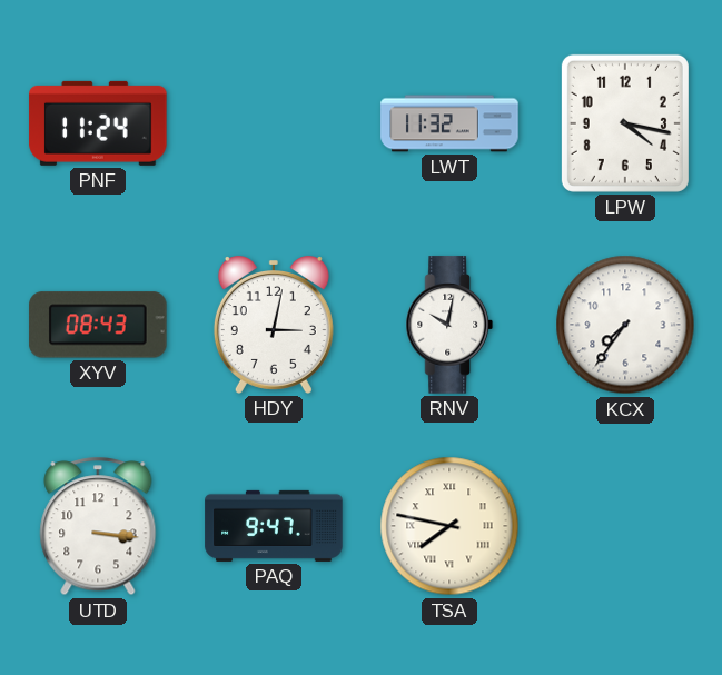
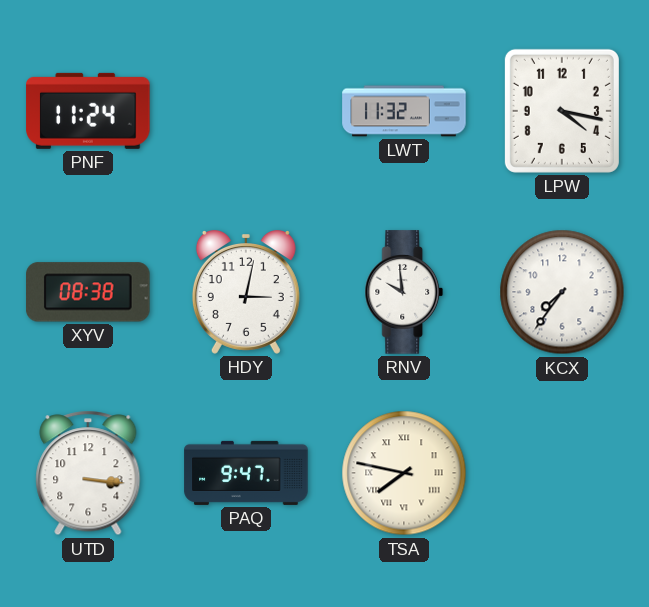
XYV: 08:43 -> 08:38 (88, 292)
RNV: 10:02 -> 9:59 (404, 292)
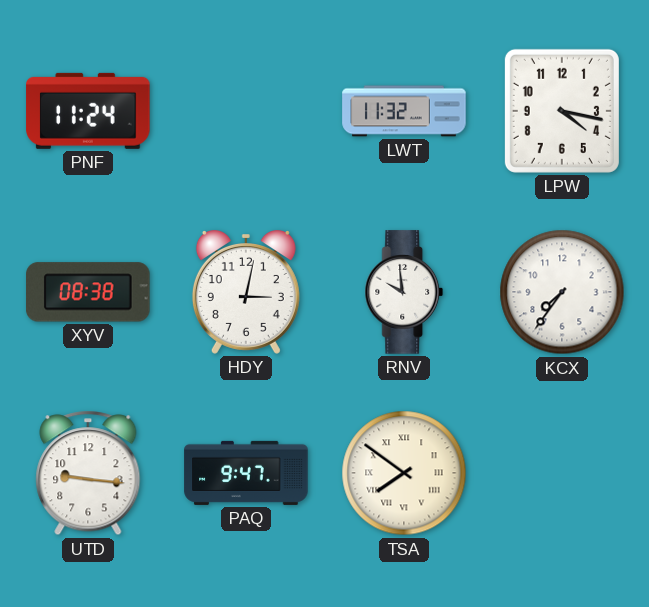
UTD: 3:16 -> 9:16 (88, 473)
TSA: 7:47 -> 7:51 (404, 473)
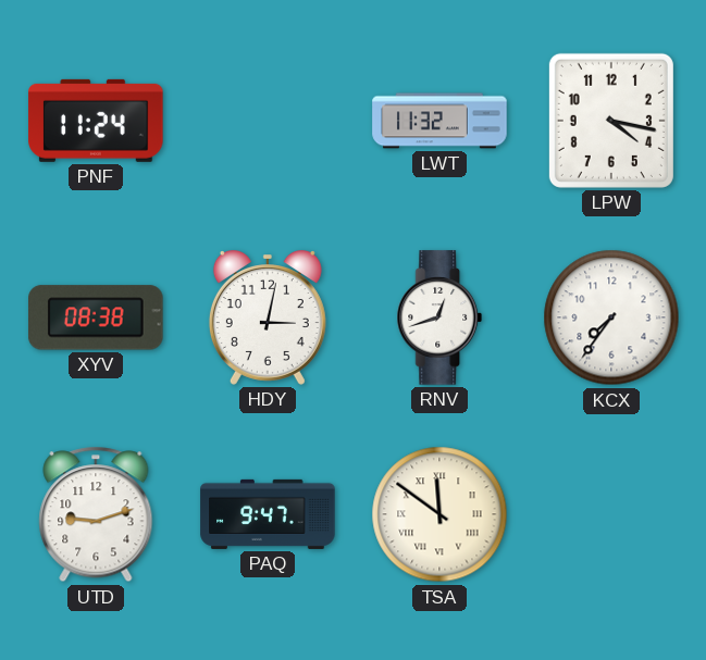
RNV: 9:59 -> 12:42 (439, 317)
UTD: 9:16 -> 9:12 (96, 514)
TSA: 7:51 -> 11:51 (439, 514)
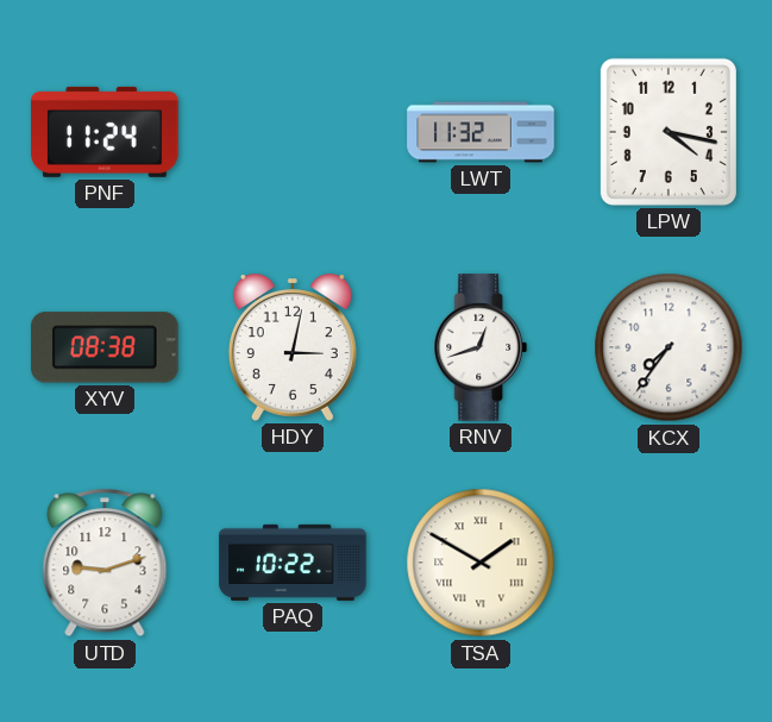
PAQ: 9:47 -> 10:22 (293, 563)
TSA: 11:51 -> 1:50 (481, 563)
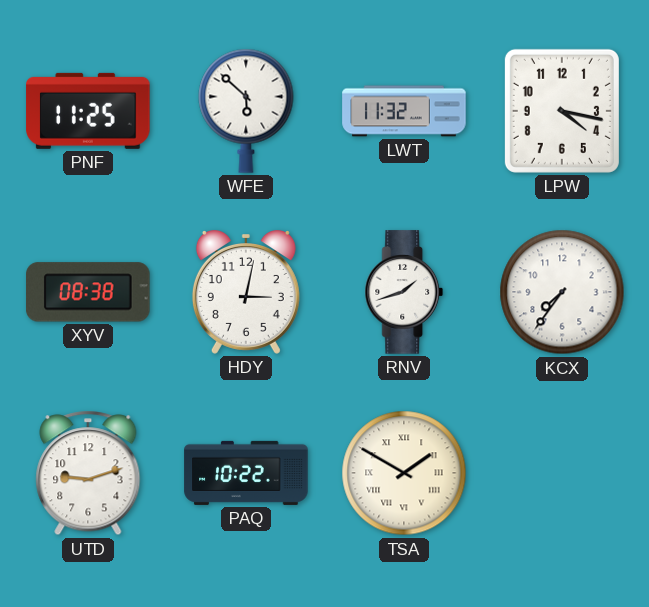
PNF: 11:24 -> 11:25 (88, 111)
WFE: none -> 5:52 (246, 111)
RNV: 12:42 -> 1:42 (404, 292)
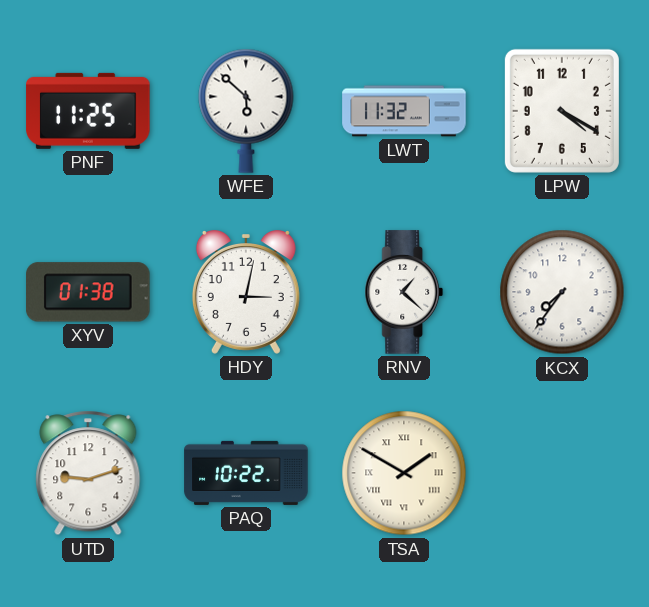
LPW: 4:17 -> 4:20 (562, 111)
XYV: 08:38 -> 01:38 (88, 292)
RNV: 1:42 -> 1:22 (404, 292)
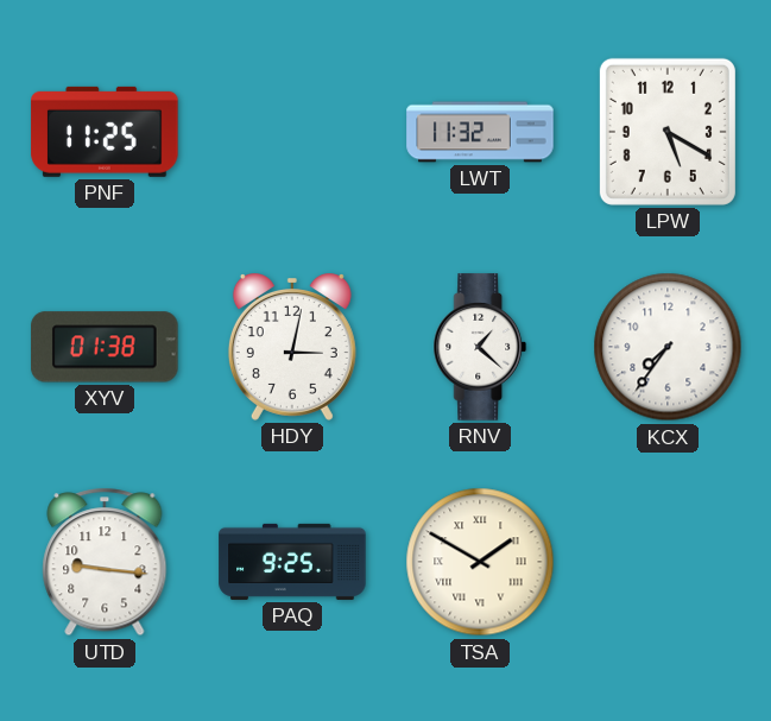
WFE: 5:52 -> none (246, 111)
LPW: 4:20 -> 5:20 (668, 132)
UTD: 9:12 -> 9:16 (105, 562)
PAQ: 10:22 -> 9:25 (292, 562)
